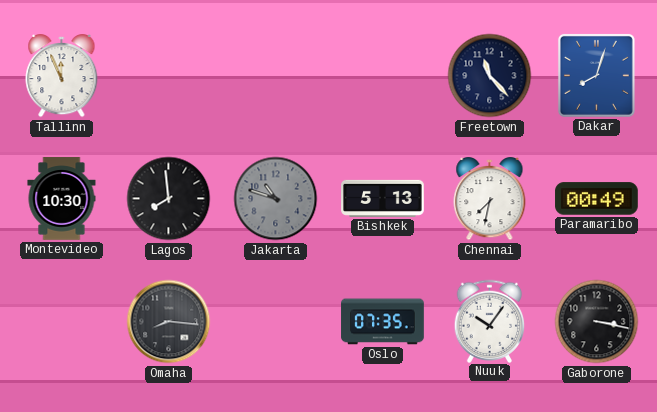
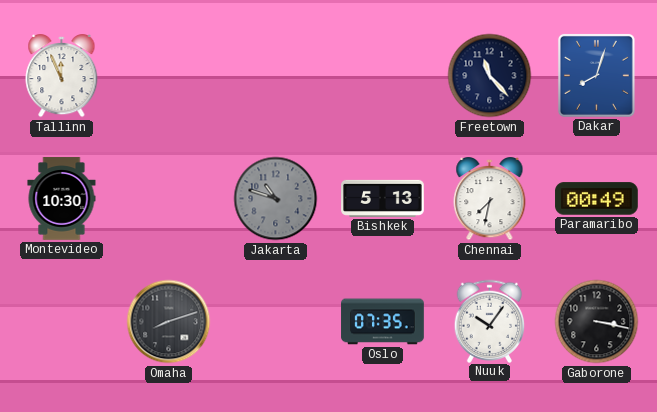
Lagos: 7:59 -> none (169, 199)
Omaha: 8:16 -> 8:12 (169, 322)
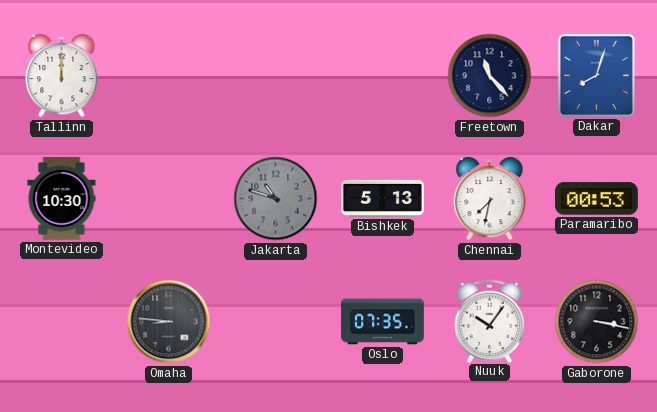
Tallinn: 11:56 -> 12:00 (62, 76)
Paramaribo: 00:49 -> 00:53 (597, 199)
Omaha: 8:12 -> 8:46 (169, 322)
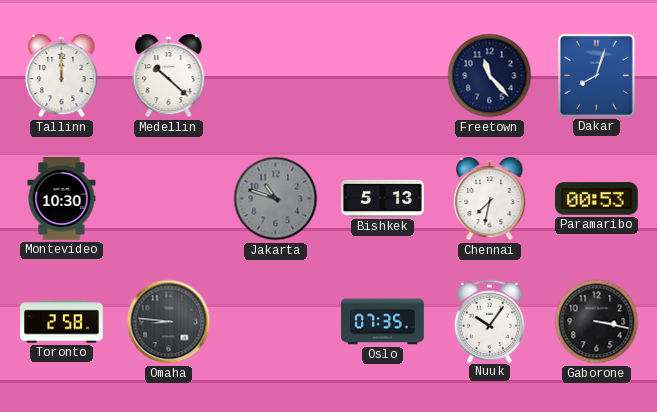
Medellin: none -> 10:22 (169, 76)
Toronto: none -> 2:58 (62, 322)
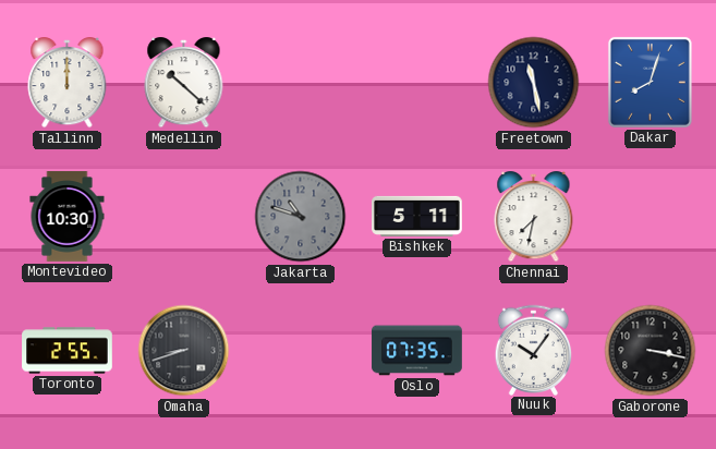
Freetown: 11:23 -> 11:28 (534, 83)
Bishkek: 5:13 -> 5:11 (417, 216)
Paramaribo: 00:53 -> none (597, 199)
Toronto: 2:58 -> 2:55 (68, 351)
Omaha: 8:46 -> 8:42 (184, 351)
